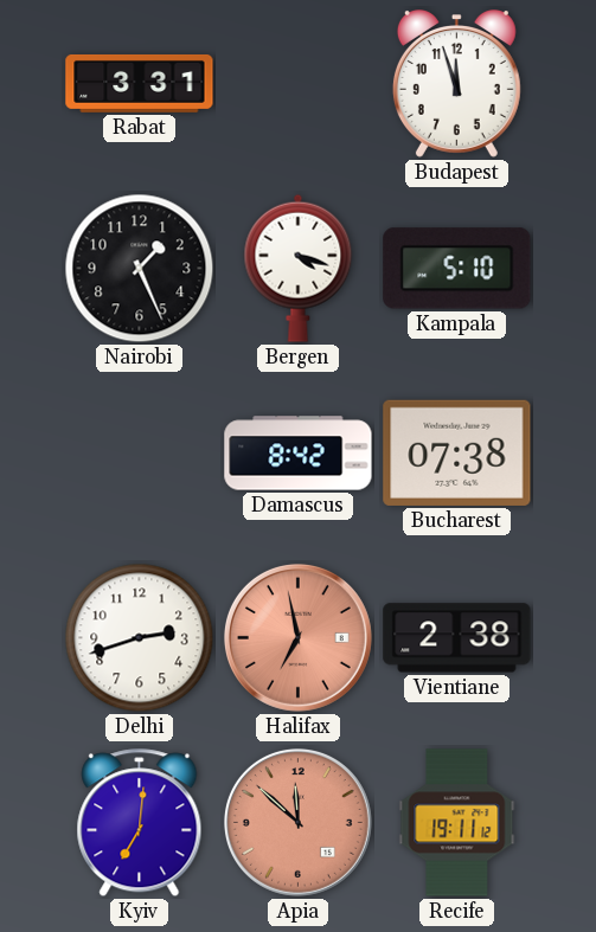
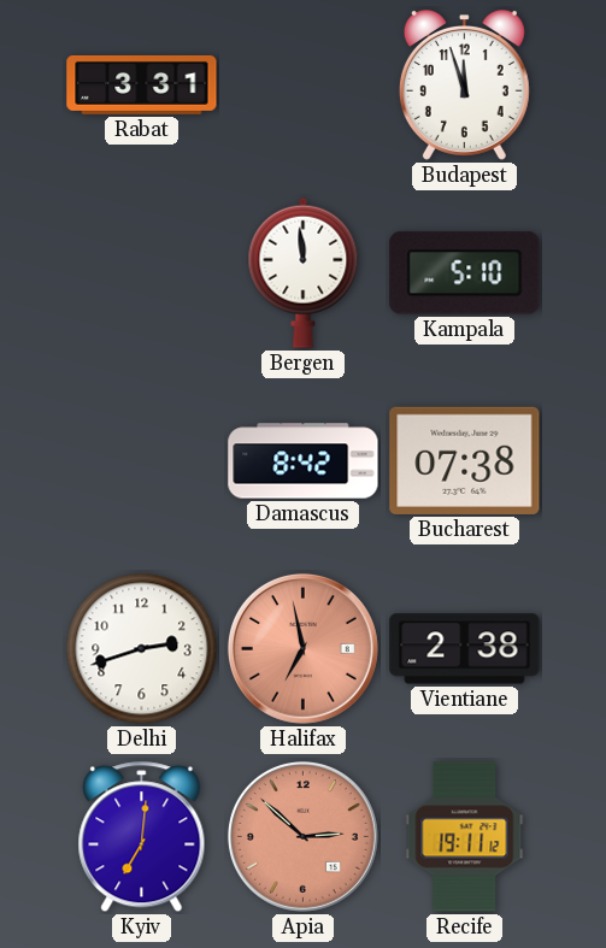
Nairobi: 1:26 -> none (140, 269)
Bergen: 4:18 -> 11:59 (304, 272)
Apia: 11:52 -> 2:52 (302, 836)
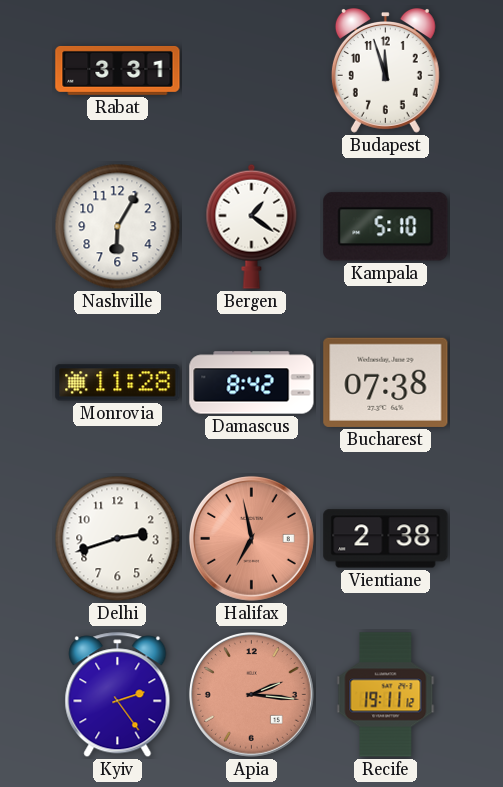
Nashville: none -> 6:05 (118, 227)
Bergen: 11:59 -> 1:21 (252, 226)
Monrovia: none -> 11:28 (118, 383)
Kyiv: 7:01 -> 2:24 (118, 695)
Apia: 2:52 -> 2:16 (251, 694)
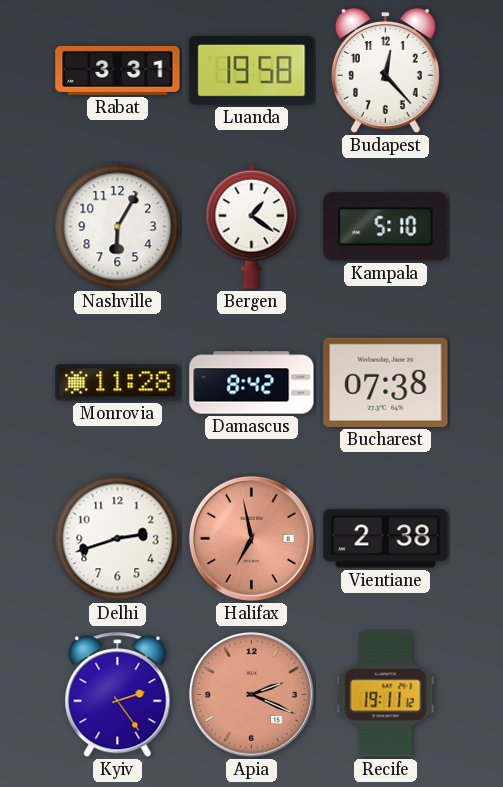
Luanda: none -> 19:58 (252, 70)
Budapest: 11:57 -> 12:23 (385, 71)
Apia: 2:16 -> 2:19 (251, 694)
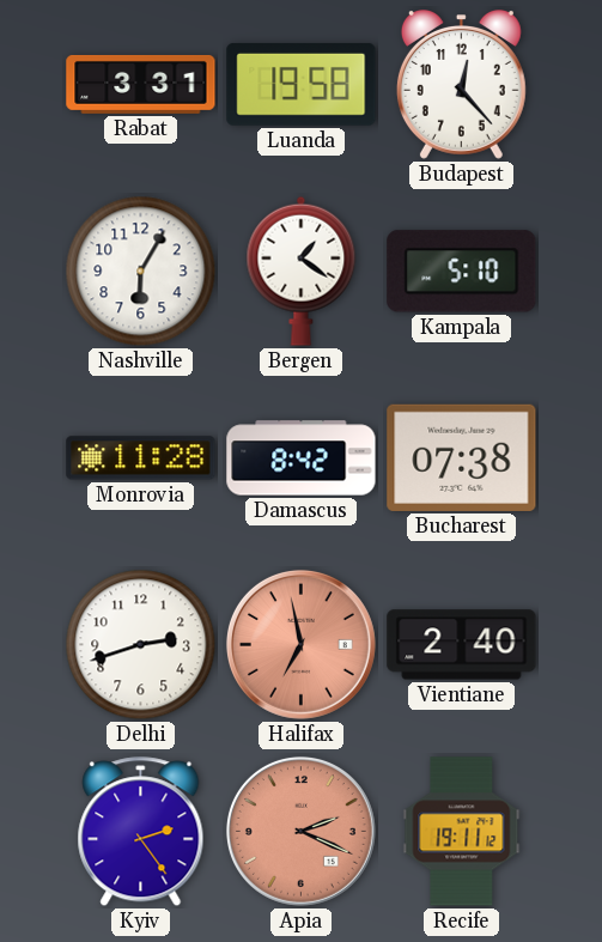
Vientiane: 2:38 -> 2:40 (462, 645)
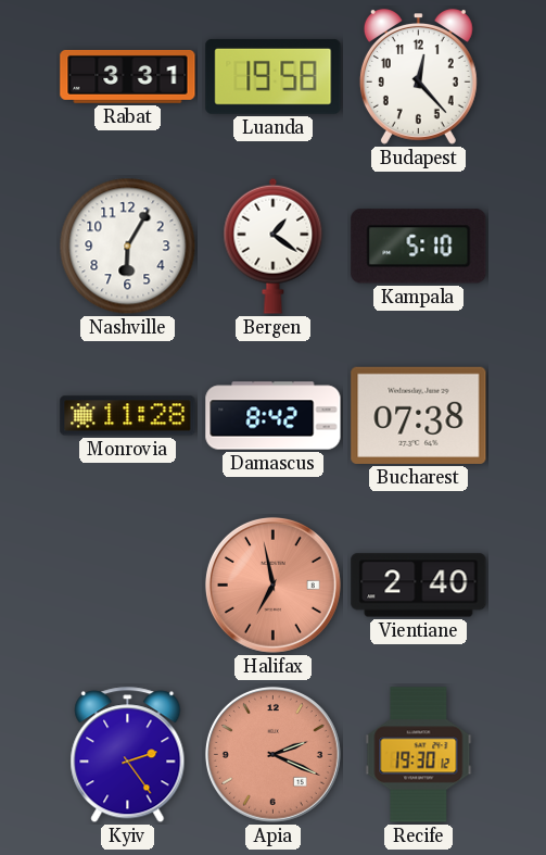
Delhi: 2:42 -> none (141, 645)
Recife: 19:11 -> 19:30 (419, 755)
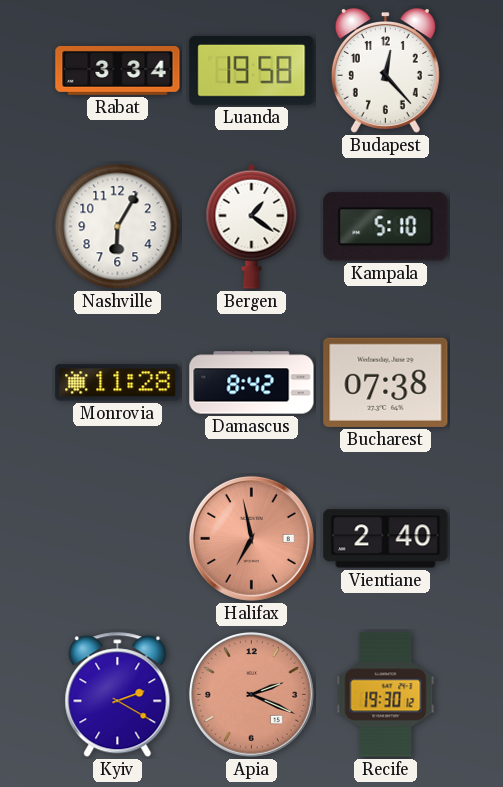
Rabat: 3:31 -> 3:34 (118, 70)
Kyiv: 2:24 -> 2:20 (118, 695)
